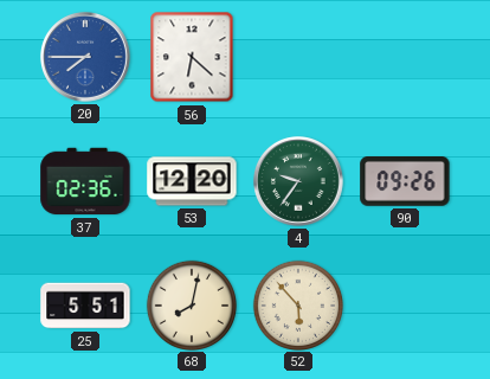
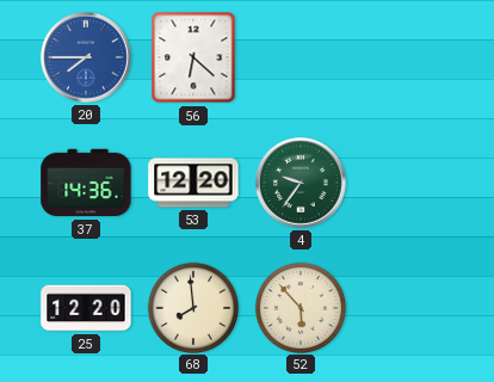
37: 02:36 -> 14:36 (86, 183)
90: 09:26 -> none (405, 181)
25: 5:51 -> 12:20 (86, 308)
68: 8:02 -> 7:59 (192, 307)
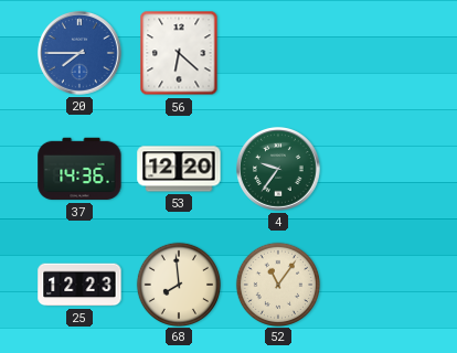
25: 12:20 -> 12:23 (79, 285)
52: 5:53 -> 11:06 (277, 284)
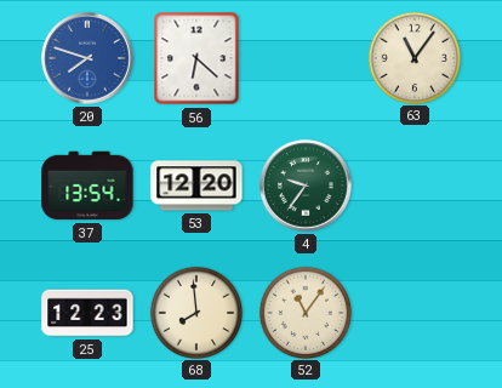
20: 7:45 -> 7:48 (87, 58)
63: none -> 11:06 (413, 57)
37: 14:36 -> 13:54 (87, 186)
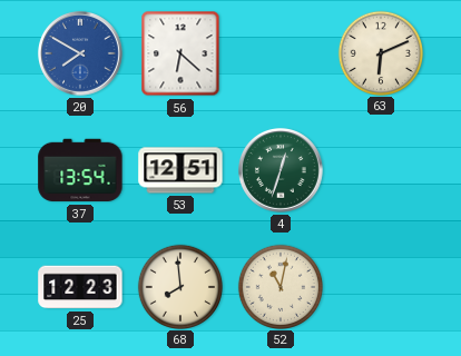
20: 7:48 -> 7:50 (80, 53)
63: 11:06 -> 6:11 (380, 52)
53: 12:20 -> 12:51 (180, 170)
4: 9:36 -> 12:33 (281, 170)
52: 11:06 -> 11:02 (279, 286)
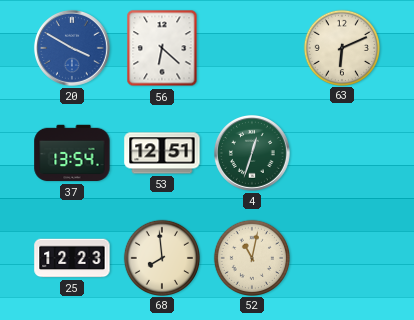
20: 7:50 -> 3:50 (72, 48)
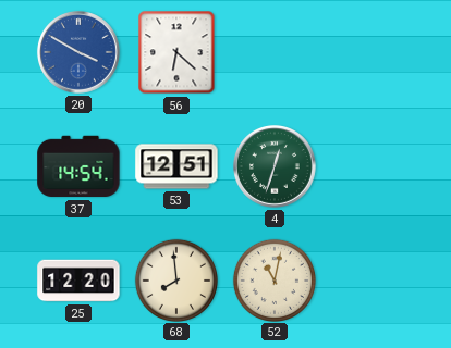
63: 6:11 -> none (341, 47)
37: 13:54 -> 14:54 (78, 166)
25: 12:23 -> 12:20 (78, 281)
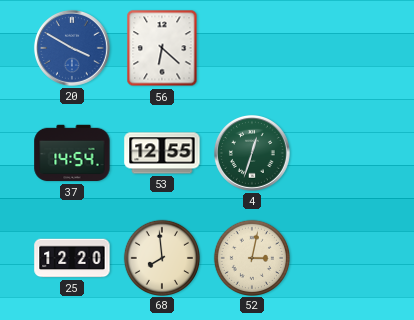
53: 12:51 -> 12:55 (162, 153)
52: 11:02 -> 3:02 (251, 257)
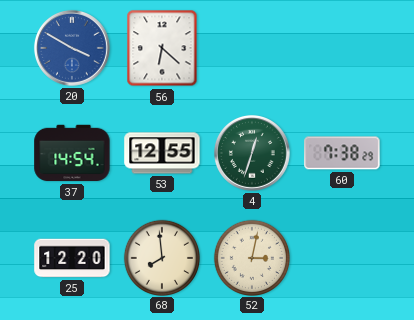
60: none -> 7:38 (342, 153)
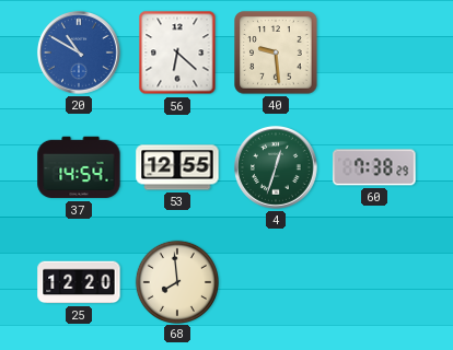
20: 3:50 -> 10:50 (79, 52)
40: none -> 9:29 (276, 52)
52: 3:02 -> none (251, 257)
